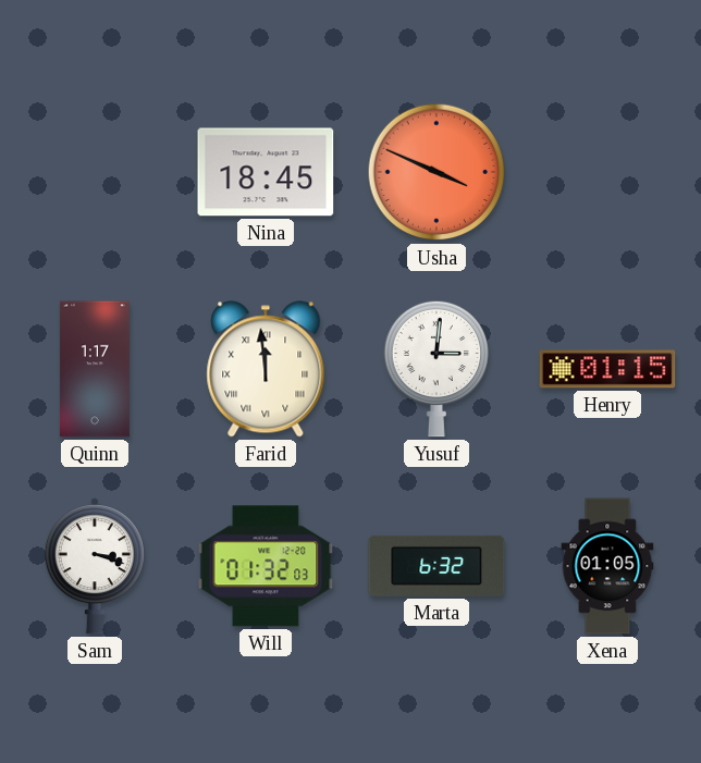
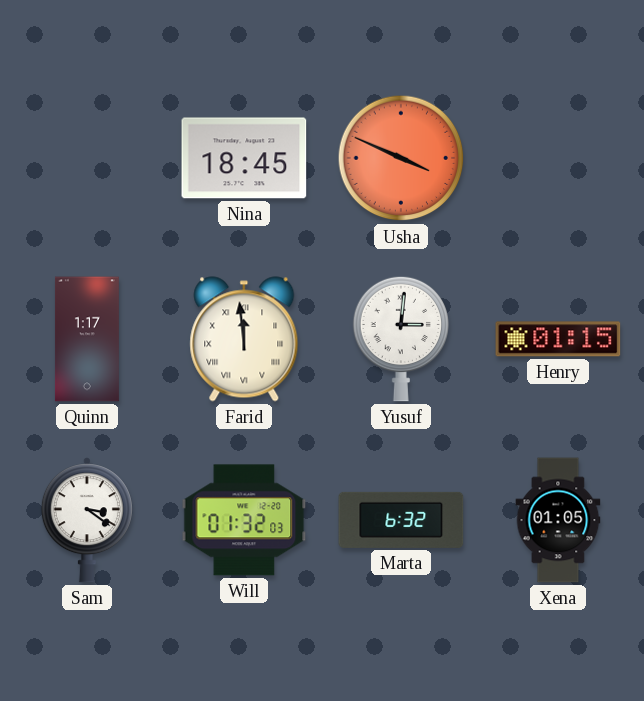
Sam: 3:18 -> 3:21 (87, 520)
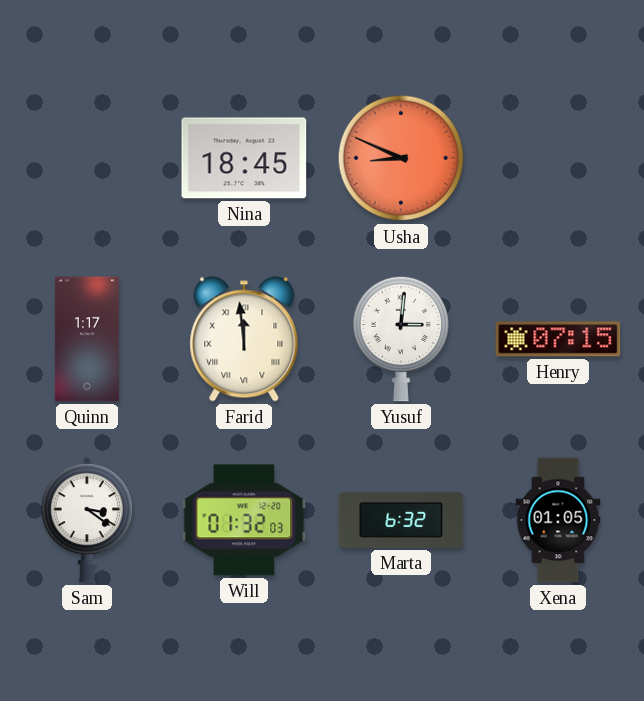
Usha: 3:49 -> 8:49 (401, 158)
Henry: 01:15 -> 07:15 (558, 339)
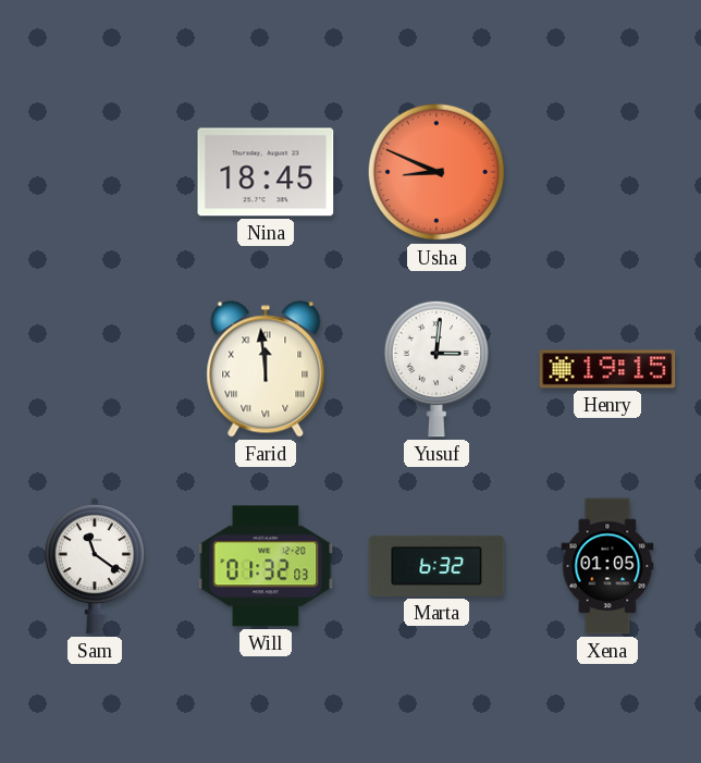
Quinn: 1:17 -> none (87, 339)
Henry: 07:15 -> 19:15 (607, 369)
Sam: 3:21 -> 11:21 (95, 566)
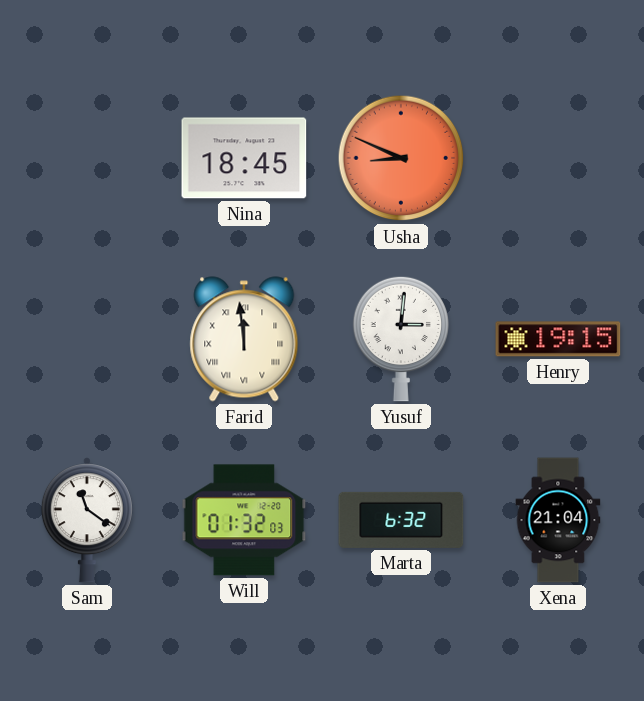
Xena: 01:05 -> 21:04 (558, 520)
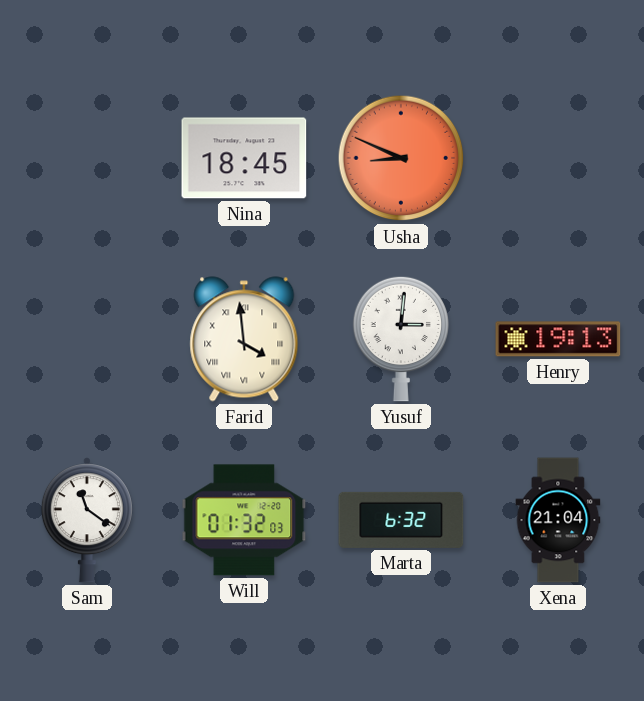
Farid: 11:59 -> 3:59 (244, 339)
Henry: 19:15 -> 19:13 (558, 339)
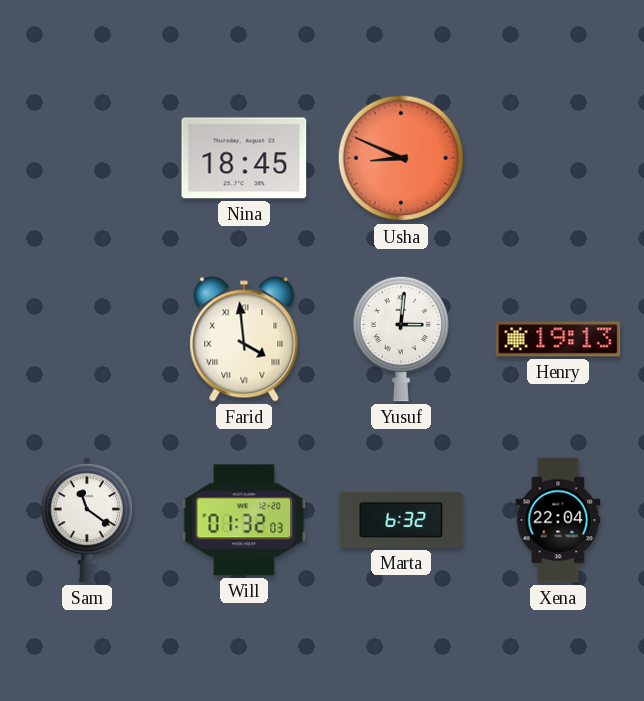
Xena: 21:04 -> 22:04 (558, 520)
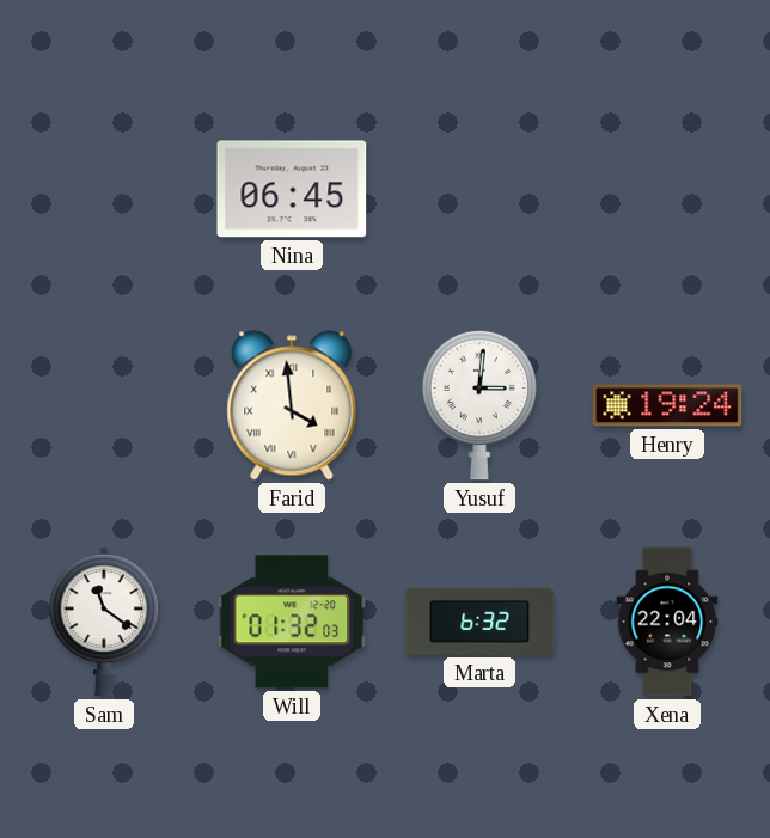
Nina: 18:45 -> 06:45 (292, 189)
Usha: 8:49 -> none (401, 158)
Henry: 19:13 -> 19:24 (667, 405)
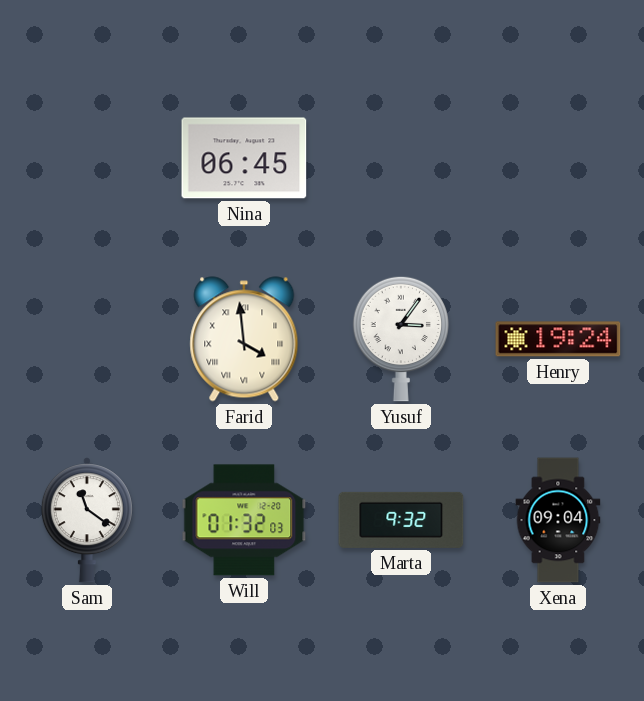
Yusuf: 3:01 -> 3:06 (401, 339)
Marta: 6:32 -> 9:32 (401, 520)
Xena: 22:04 -> 09:04 (558, 520)
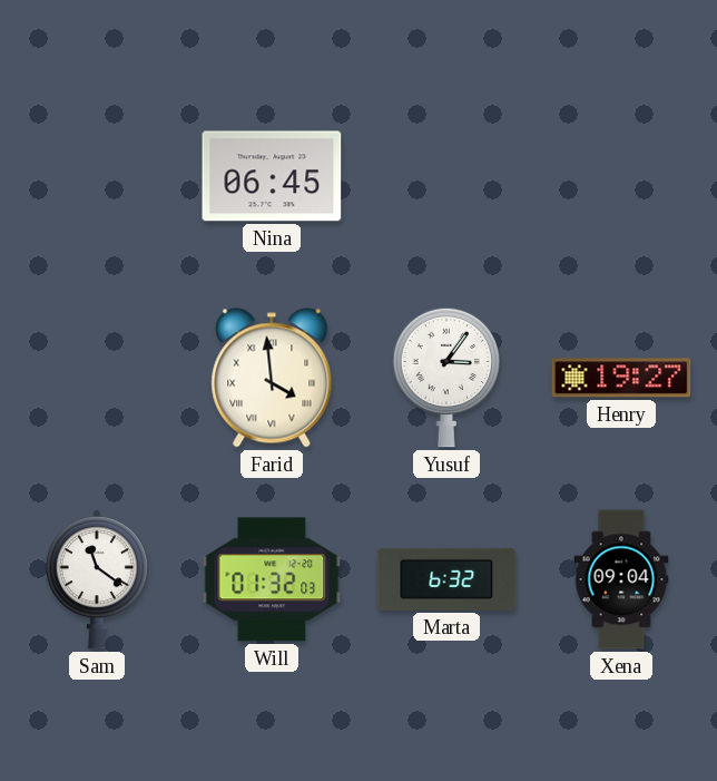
Henry: 19:24 -> 19:27 (621, 378)
Marta: 9:32 -> 6:32 (446, 579)
